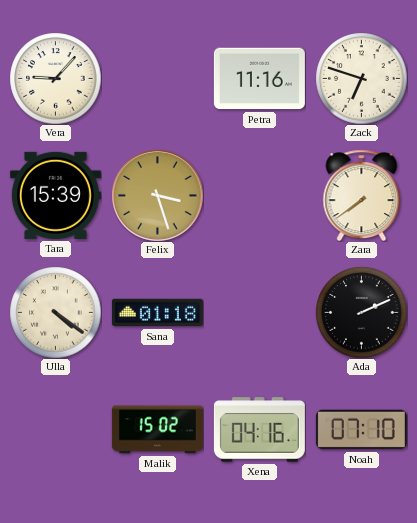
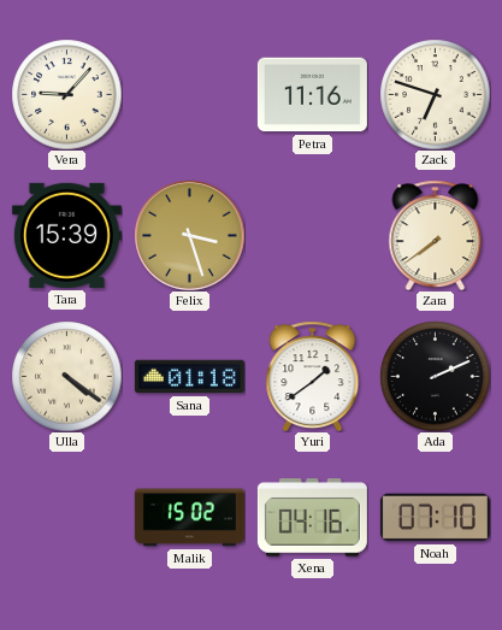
Yuri: none -> 1:39 (313, 376)
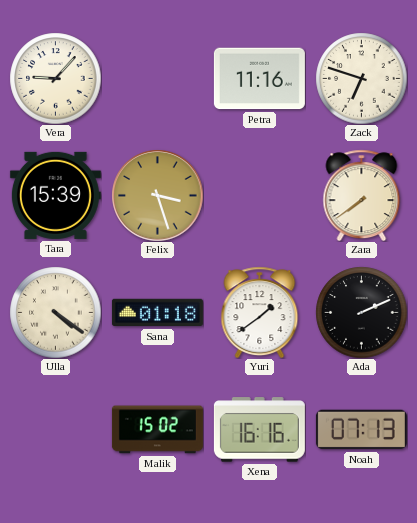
Xena: 04:16 -> 16:16 (259, 430)
Noah: 07:10 -> 07:13 (361, 430)
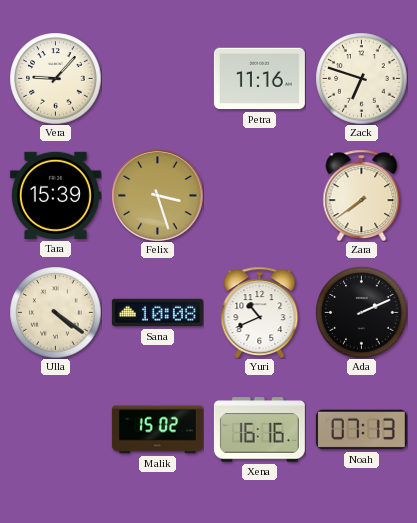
Sana: 01:18 -> 10:08 (157, 313)
Yuri: 1:39 -> 10:41 (260, 312)
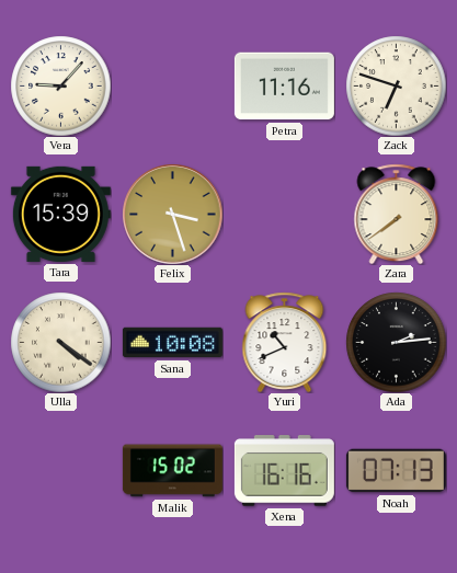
Ada: 2:11 -> 2:14 (396, 342)
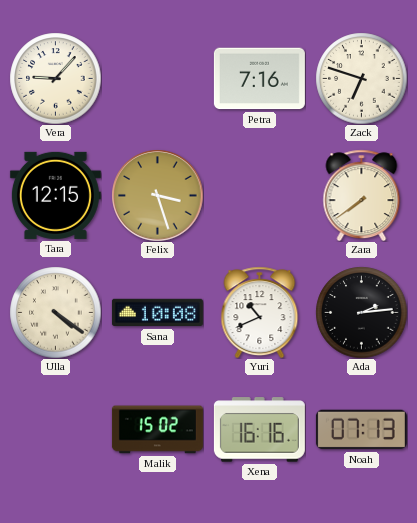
Petra: 11:16 -> 7:16 (259, 79)
Tara: 15:39 -> 12:15 (55, 195)
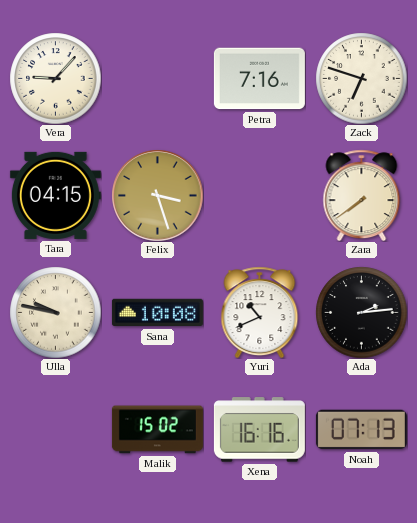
Tara: 12:15 -> 04:15 (55, 195)
Ulla: 4:21 -> 9:47 (55, 312)
